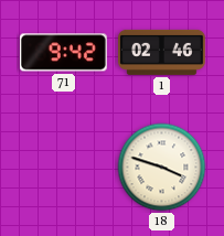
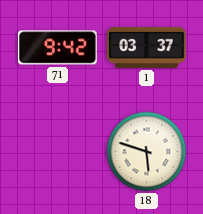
1: 02:46 -> 03:37 (147, 47)
18: 3:48 -> 5:48 (147, 152)
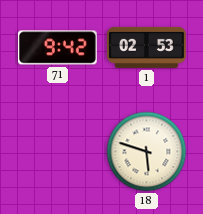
1: 03:37 -> 02:53 (147, 47)
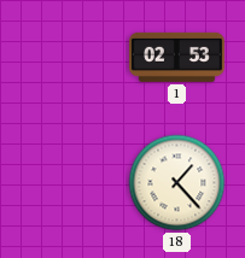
71: 9:42 -> none (57, 48)
18: 5:48 -> 1:23 (177, 183)
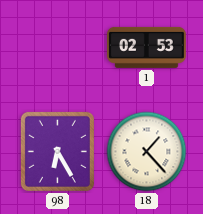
98: none -> 6:25 (57, 151)
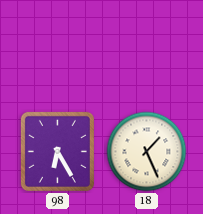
1: 02:53 -> none (147, 47)
18: 1:23 -> 1:26 (147, 152)
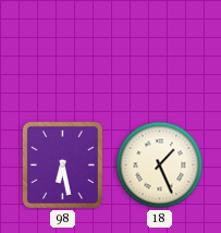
98: 6:25 -> 6:28 (62, 164)
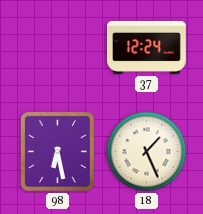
37: none -> 12:24 (147, 47)
